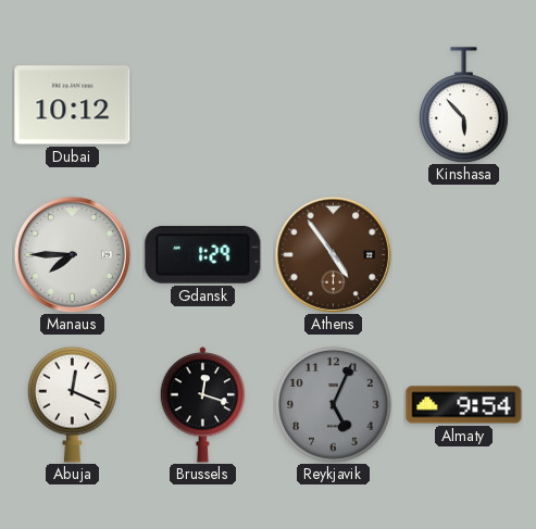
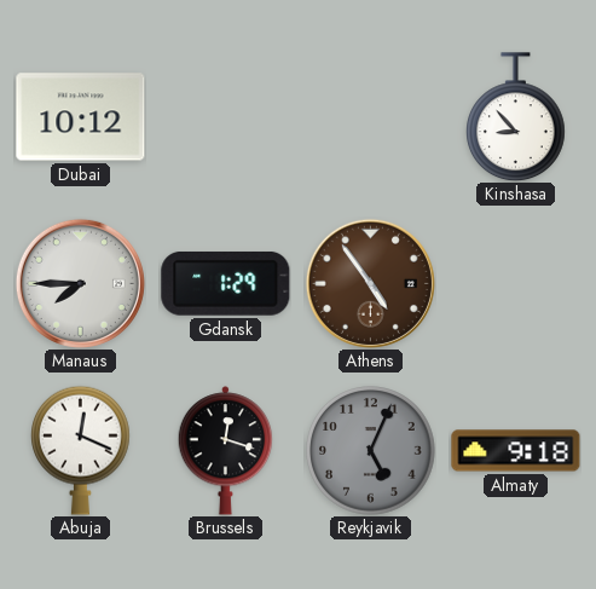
Kinshasa: 5:53 -> 8:53 (516, 117)
Almaty: 9:54 -> 9:18 (516, 451)
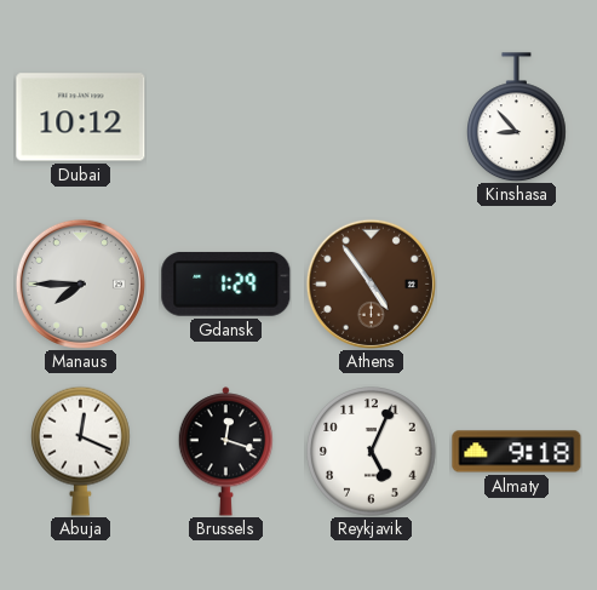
Reykjavik dial: grey -> white (372, 452)
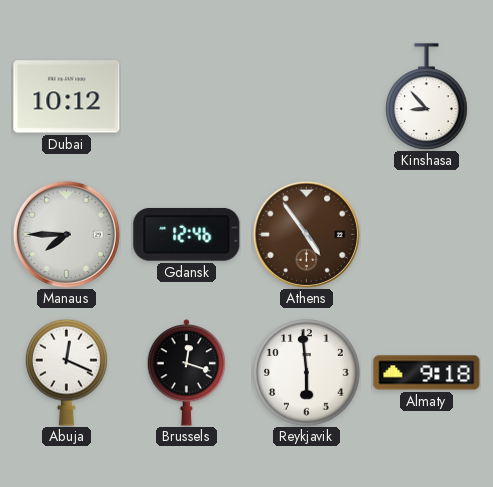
Gdansk: 1:29 -> 12:46 (187, 234)
Reykjavik: 5:04 -> 5:59 (307, 373)
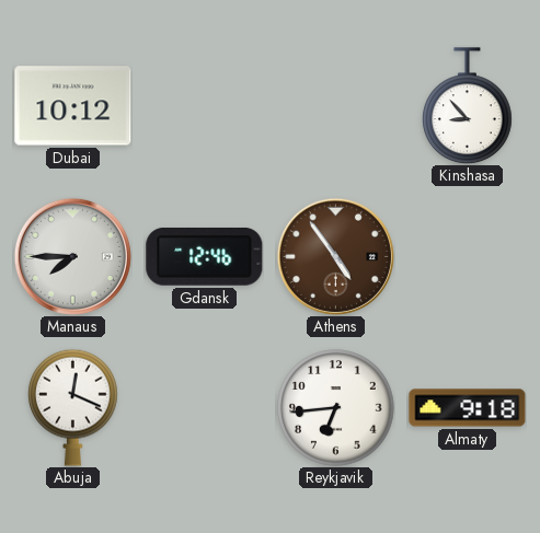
Brussels: 12:18 -> none (187, 373)
Reykjavik: 5:59 -> 6:44 (336, 408)
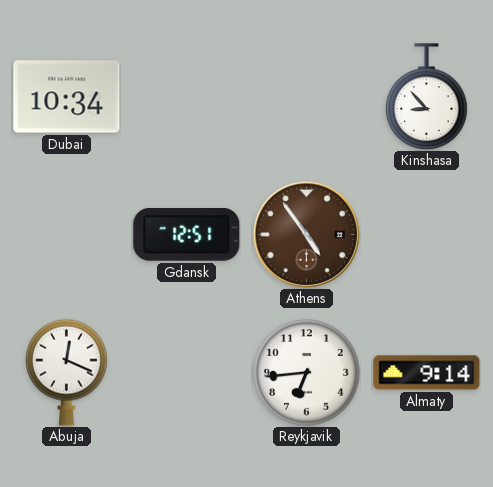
Dubai: 10:12 -> 10:34 (67, 97)
Manaus: 7:45 -> none (72, 256)
Gdansk: 12:46 -> 12:51 (187, 234)
Almaty: 9:18 -> 9:14 (427, 373)
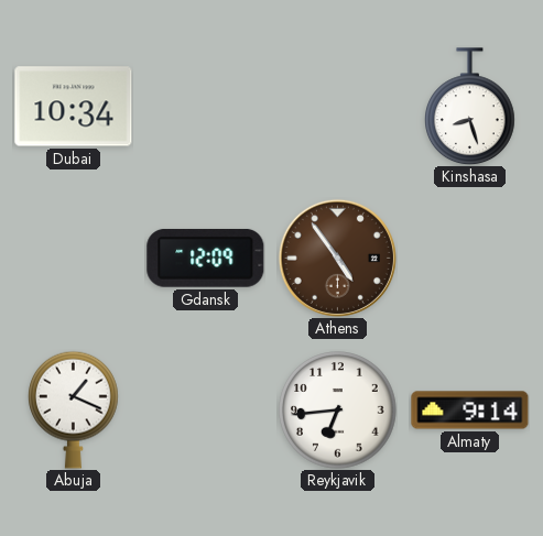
Kinshasa: 8:53 -> 8:27 (470, 107)
Gdansk: 12:51 -> 12:09 (206, 258)
Abuja: 12:19 -> 1:19 (74, 409)
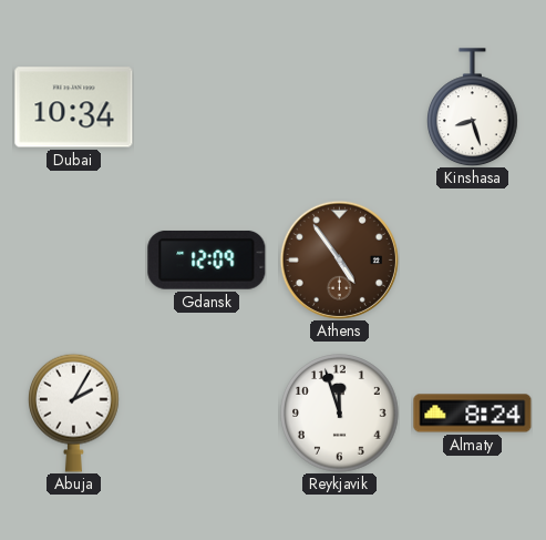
Abuja: 1:19 -> 2:05 (74, 412)
Reykjavik: 6:44 -> 11:57 (340, 414)
Almaty: 9:14 -> 8:24 (473, 414)
